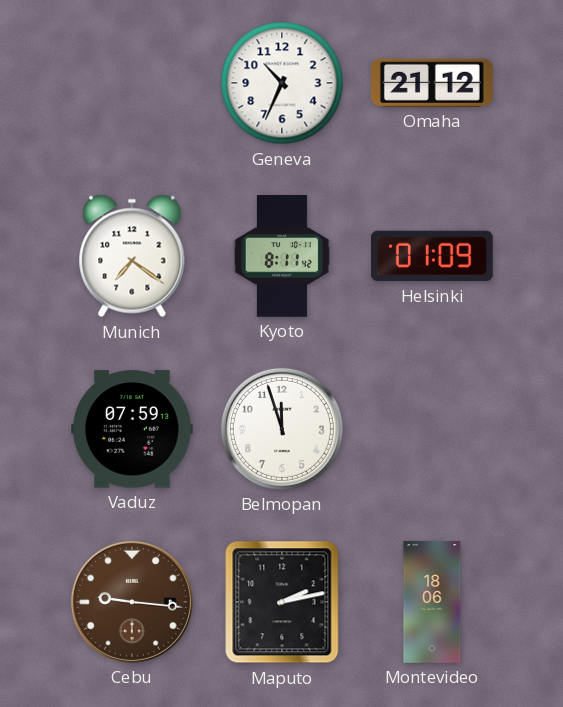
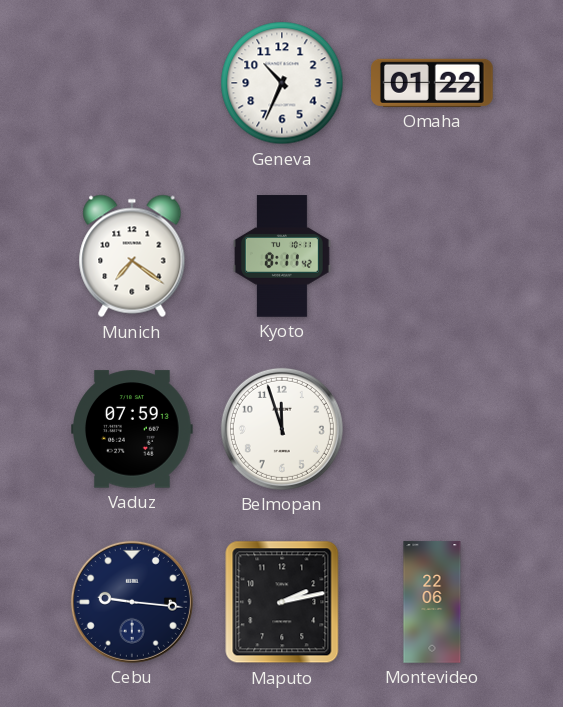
Omaha: 21:12 -> 01:22 (433, 83)
Helsinki: 01:09 -> none (433, 256)
Cebu dial: brown -> navy (132, 602)
Montevideo: 18:06 -> 22:06 (432, 602)
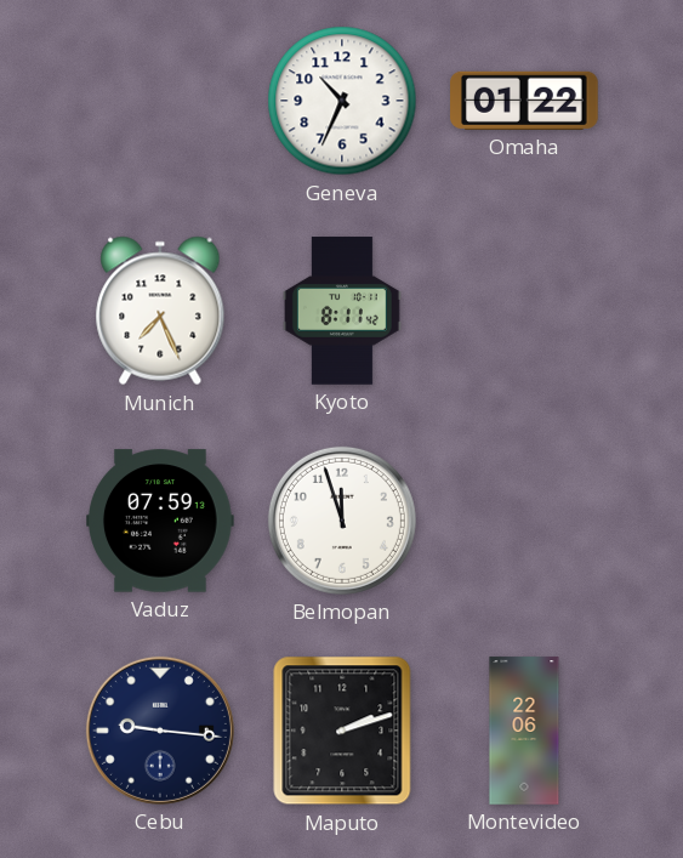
Munich: 7:21 -> 7:26 (160, 311)
Maputo: 2:13 -> 2:12 (342, 731)
